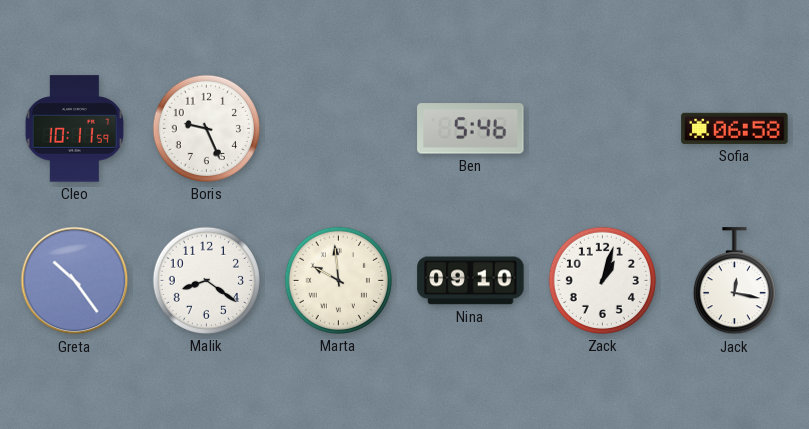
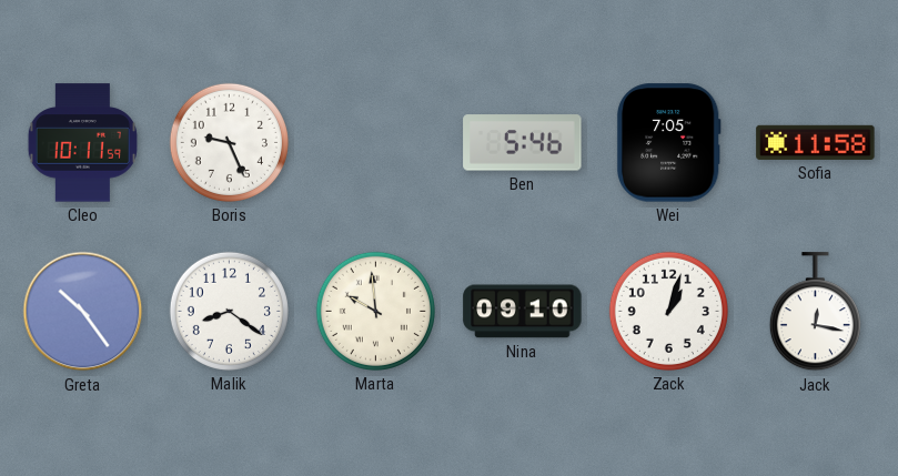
Wei: none -> 7:05 (668, 143)
Sofia: 06:58 -> 11:58 (816, 142)
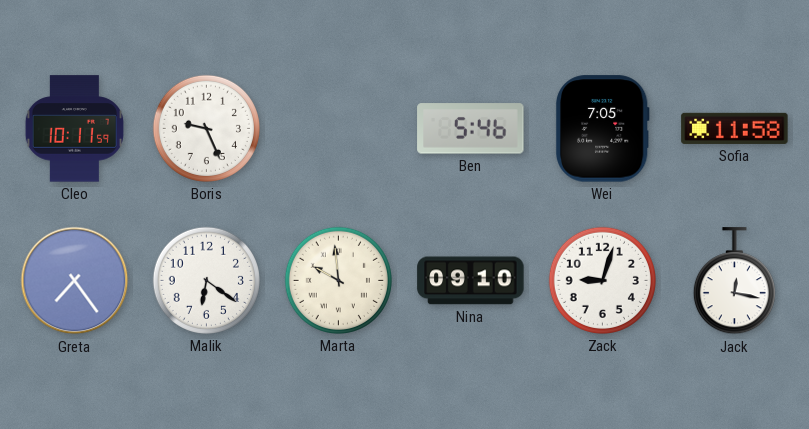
Greta: 10:24 -> 7:24 (75, 281)
Malik: 8:21 -> 6:21 (206, 280)
Zack: 1:03 -> 9:03 (602, 280)
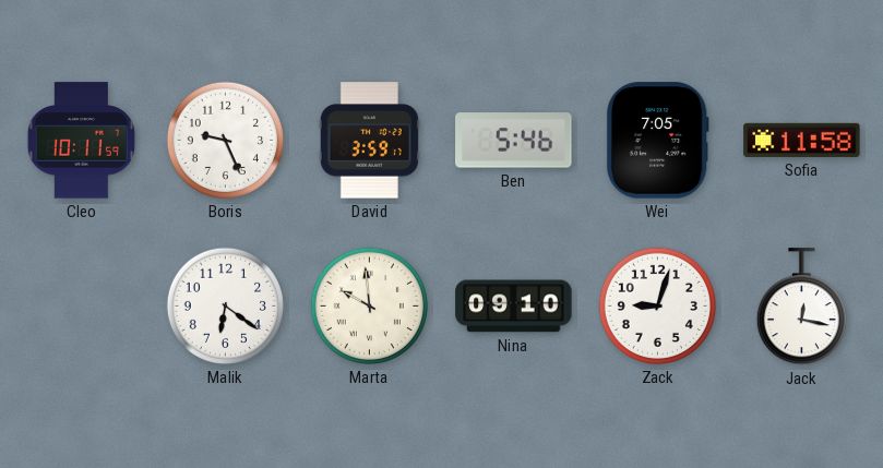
David: none -> 3:59 (369, 141)
Greta: 7:24 -> none (75, 281)
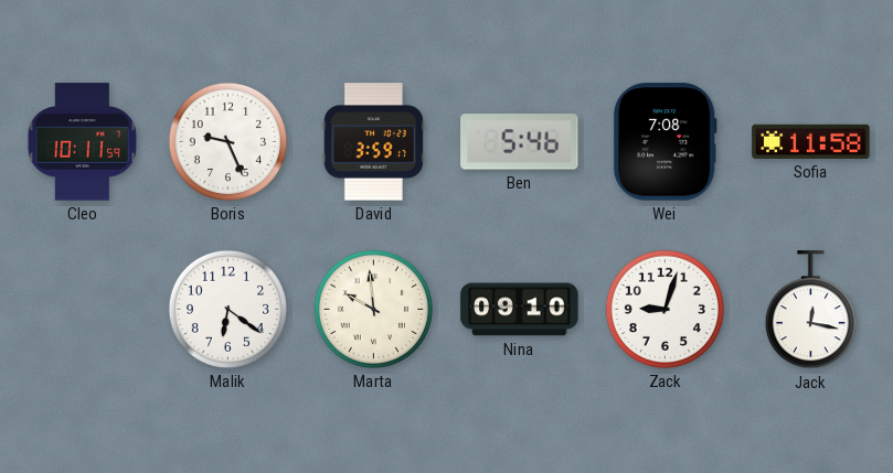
Wei: 7:05 -> 7:08 (665, 142)
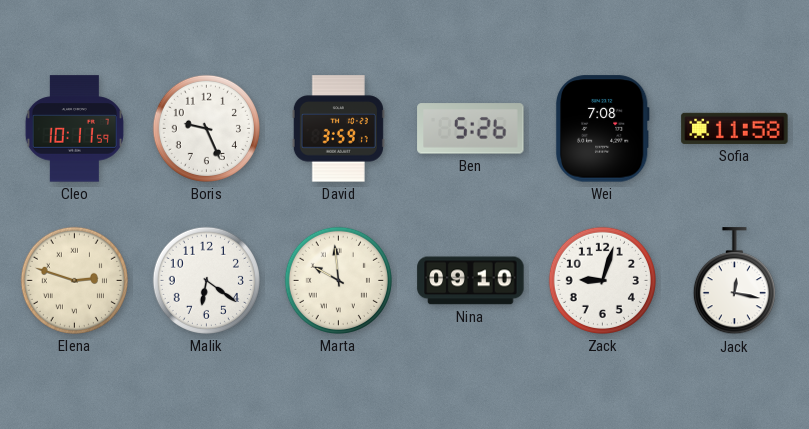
Ben: 5:46 -> 5:26 (471, 129)
Elena: none -> 2:48 (74, 280)
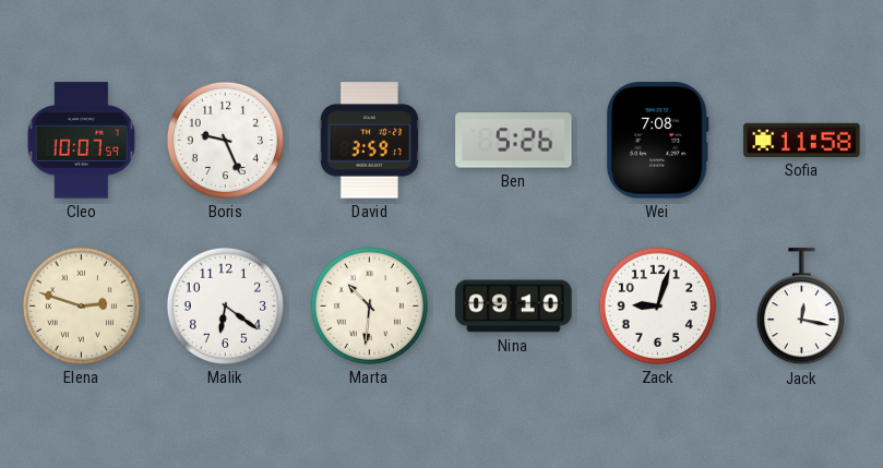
Cleo: 10:11 -> 10:07 (81, 141)
Marta: 9:59 -> 10:31 (369, 305)
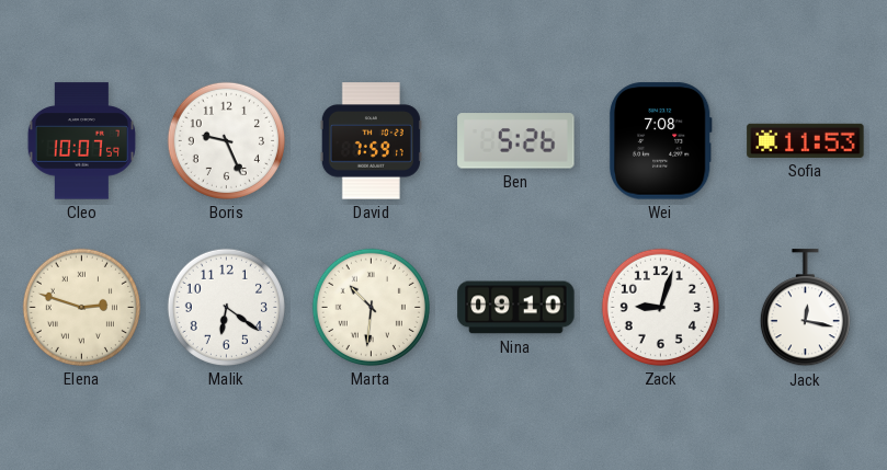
David: 3:59 -> 7:59 (371, 141)
Sofia: 11:58 -> 11:53 (806, 140)
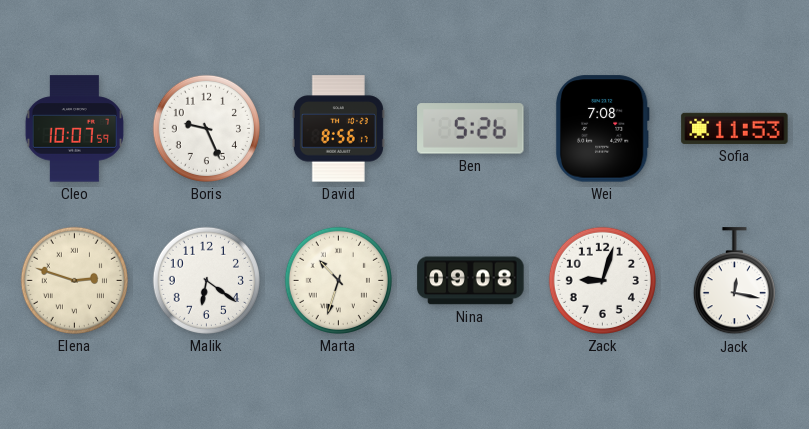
David: 7:59 -> 8:56 (338, 129)
Marta: 10:31 -> 10:33 (338, 280)
Nina: 09:10 -> 09:08 (471, 281)
